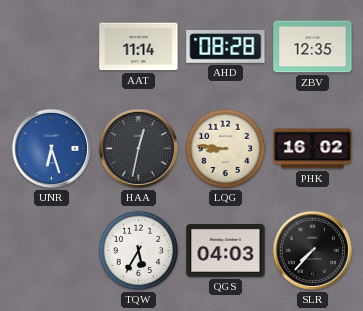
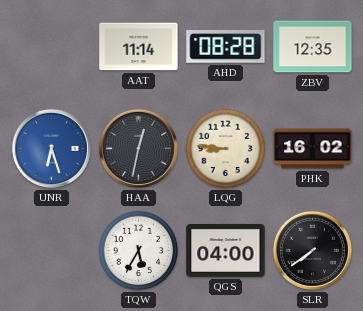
QGS: 04:03 -> 04:00 (226, 250)
SLR: 7:37 -> 7:39 (312, 250)
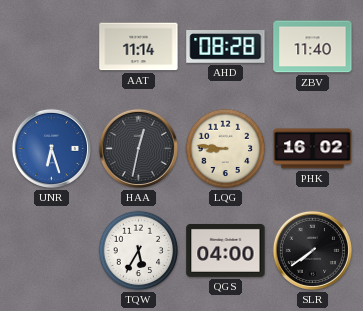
ZBV: 12:35 -> 11:40 (313, 47)
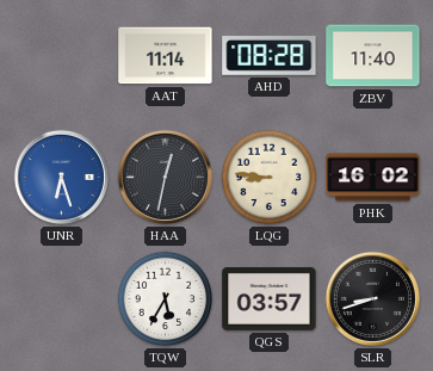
QGS: 04:00 -> 03:57 (270, 298)
SLR: 7:39 -> 8:42 (372, 298)
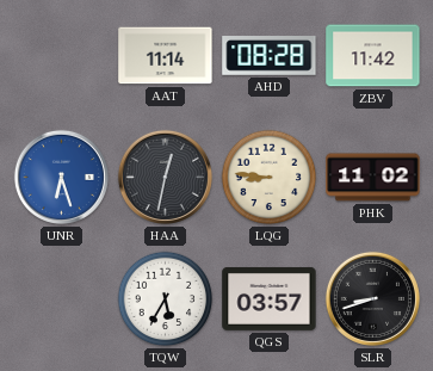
ZBV: 11:40 -> 11:42 (373, 56)
PHK: 16:02 -> 11:02 (373, 178)
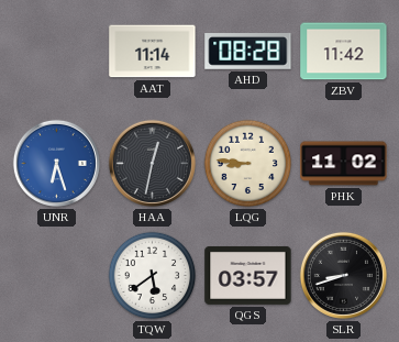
TQW: 5:35 -> 5:39 (153, 276)
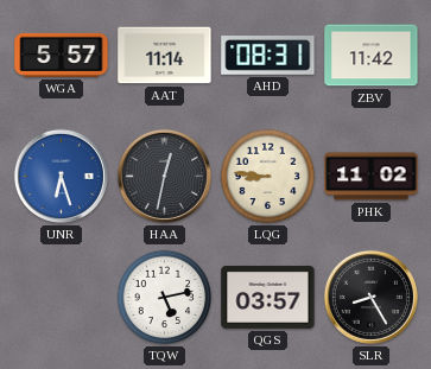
WGA: none -> 5:57 (62, 55)
AHD: 08:28 -> 08:31 (268, 56)
TQW: 5:39 -> 5:13 (165, 298)
SLR: 8:42 -> 8:25 (370, 297)
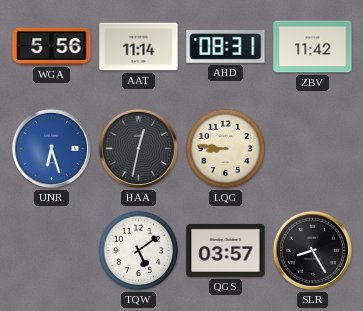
WGA: 5:57 -> 5:56 (52, 46)
PHK: 11:02 -> none (372, 177)
TQW: 5:13 -> 5:09 (139, 251)
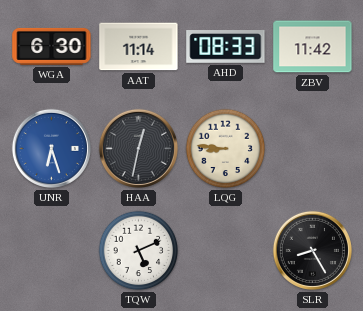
WGA: 5:56 -> 6:30 (52, 46)
AHD: 08:31 -> 08:33 (226, 47)
TQW: 5:09 -> 5:11 (139, 251)
QGS: 03:57 -> none (226, 250)
